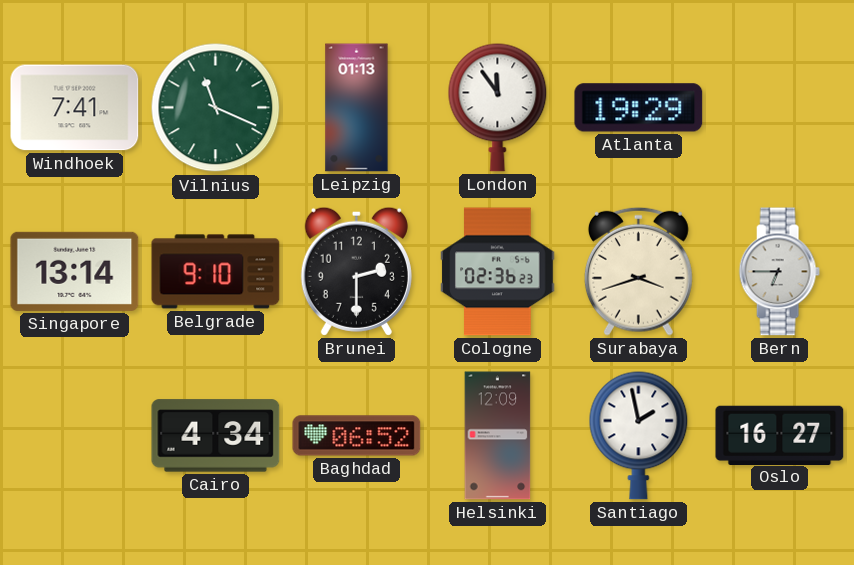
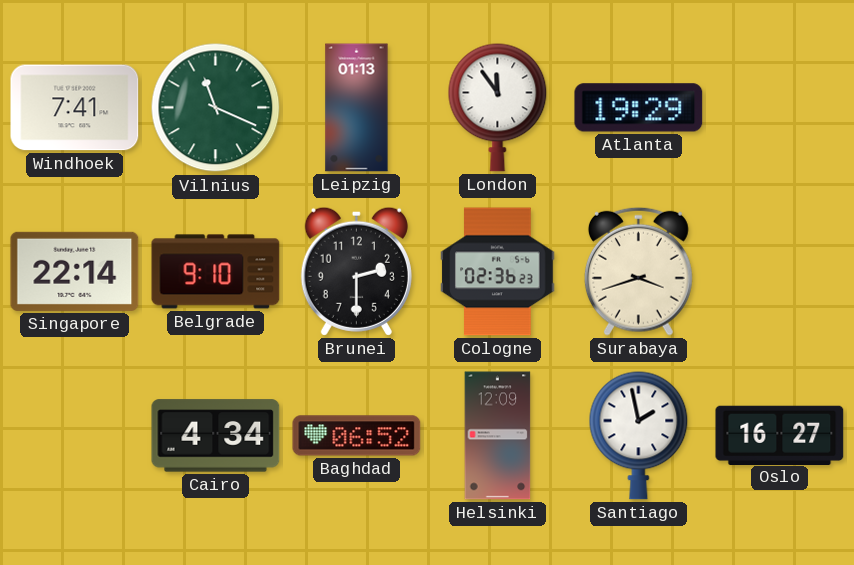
Singapore: 13:14 -> 22:14 (75, 271)
Bern: 6:45 -> none (779, 272)
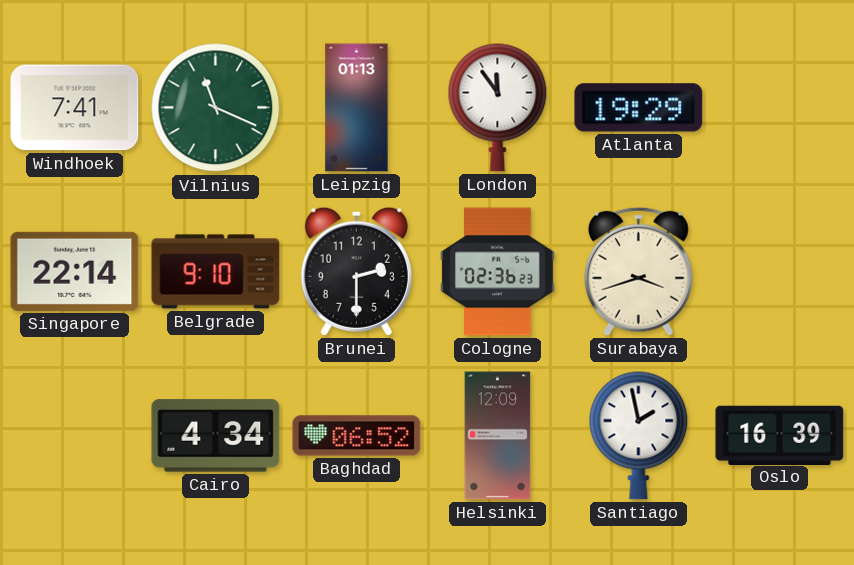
Oslo: 16:27 -> 16:39 (780, 435)
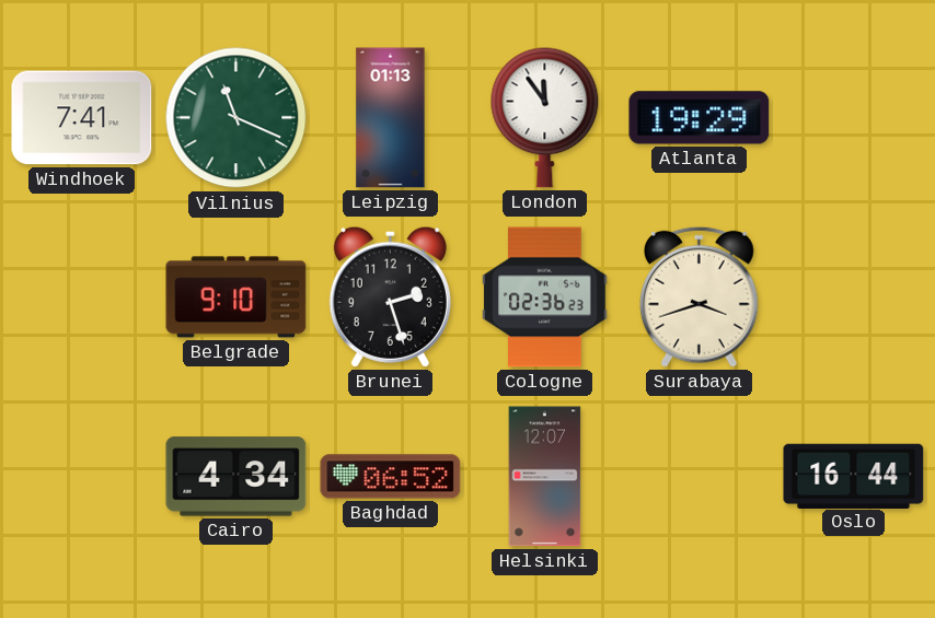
Singapore: 22:14 -> none (75, 271)
Brunei: 2:30 -> 2:27 (390, 296)
Helsinki: 12:09 -> 12:07 (545, 477)
Santiago: 1:58 -> none (639, 435)
Oslo: 16:39 -> 16:44 (854, 476)
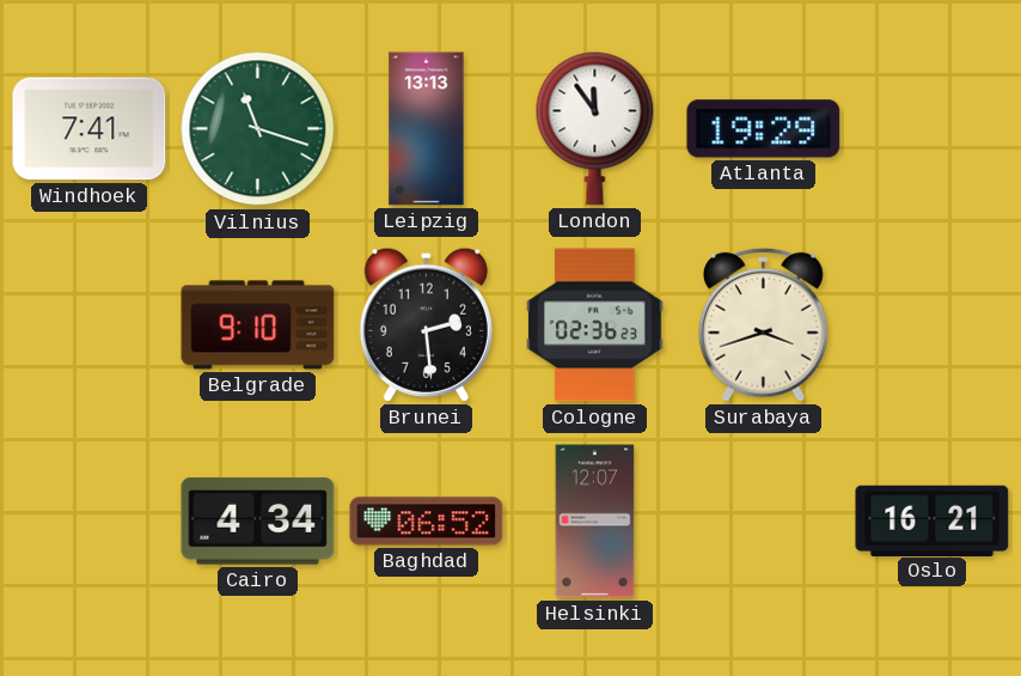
Vilnius: 11:19 -> 11:18 (258, 129)
Leipzig: 01:13 -> 13:13 (427, 129)
Brunei: 2:27 -> 2:29 (426, 324)
Oslo: 16:44 -> 16:21 (933, 520)
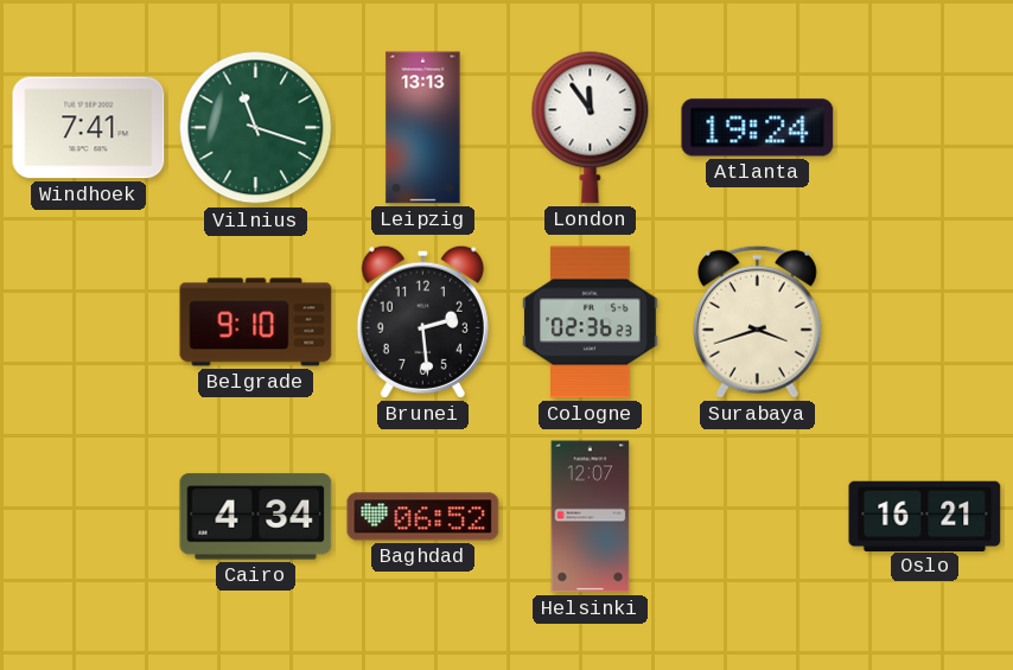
Atlanta: 19:29 -> 19:24 (758, 128)
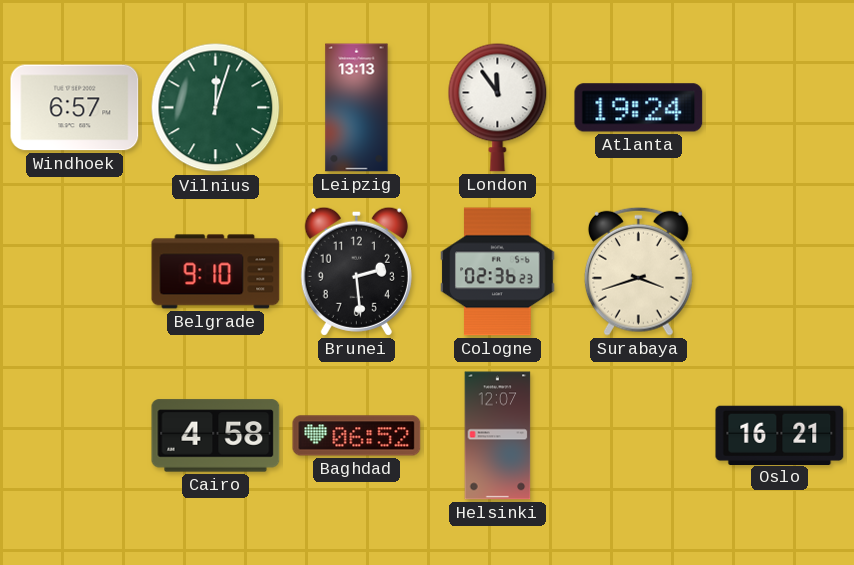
Windhoek: 7:41 -> 6:57 (75, 108)
Vilnius: 11:18 -> 12:03 (216, 108)
Cairo: 4:34 -> 4:58 (216, 436)
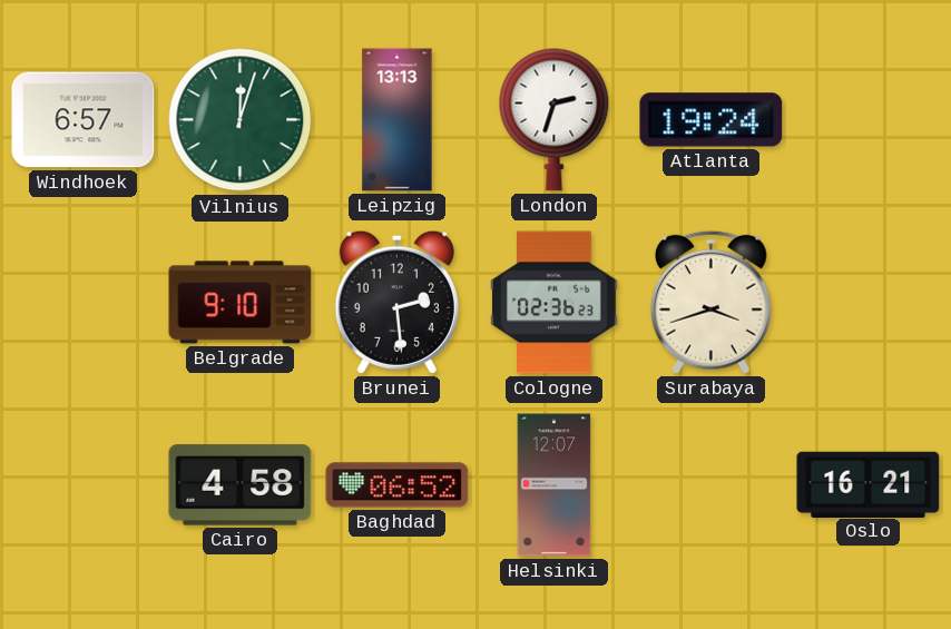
London: 11:54 -> 2:33 (555, 119)
